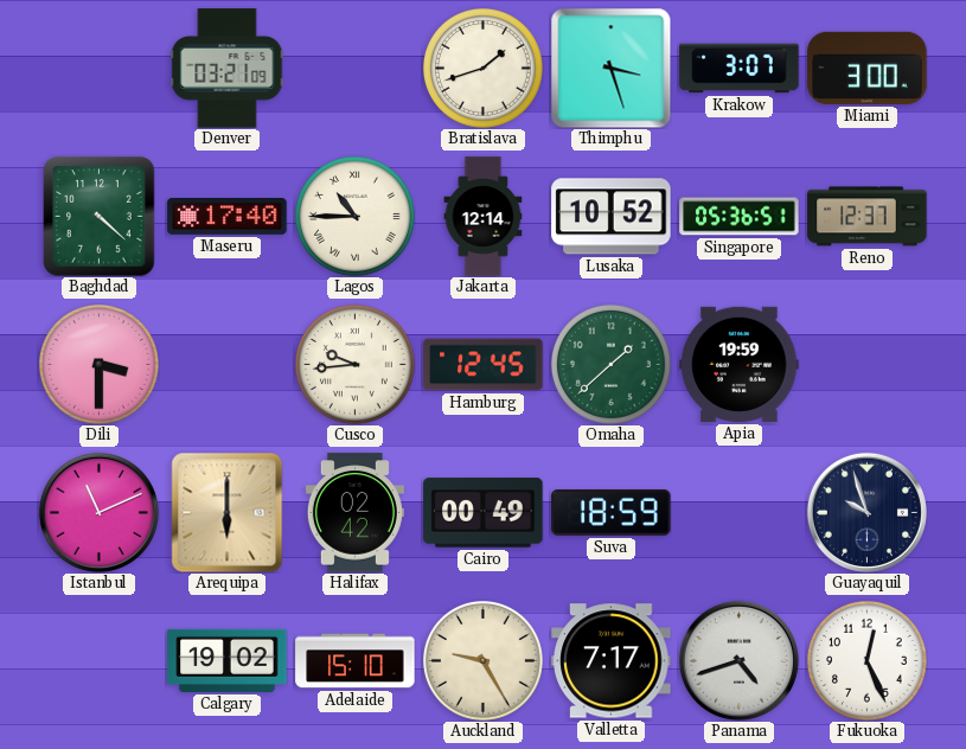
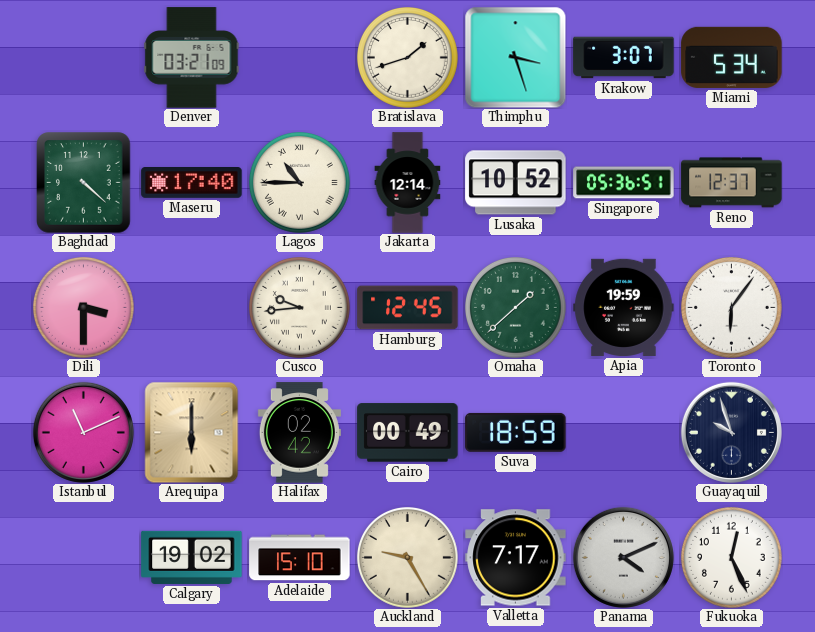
Miami: 3:00 -> 5:34 (732, 57)
Toronto: none -> 6:06 (732, 308)
Panama: 4:42 -> 4:11 (623, 557)
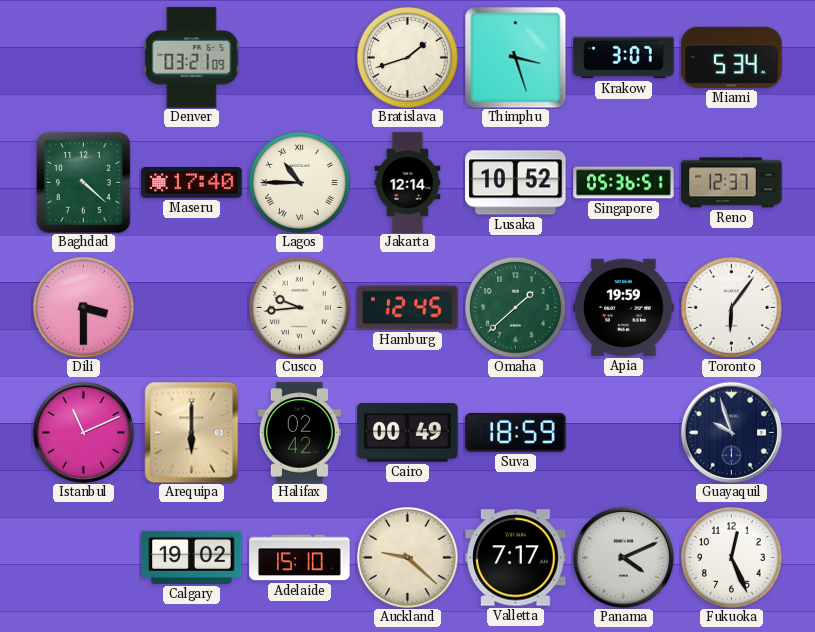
Auckland: 9:25 -> 9:22 (408, 558)
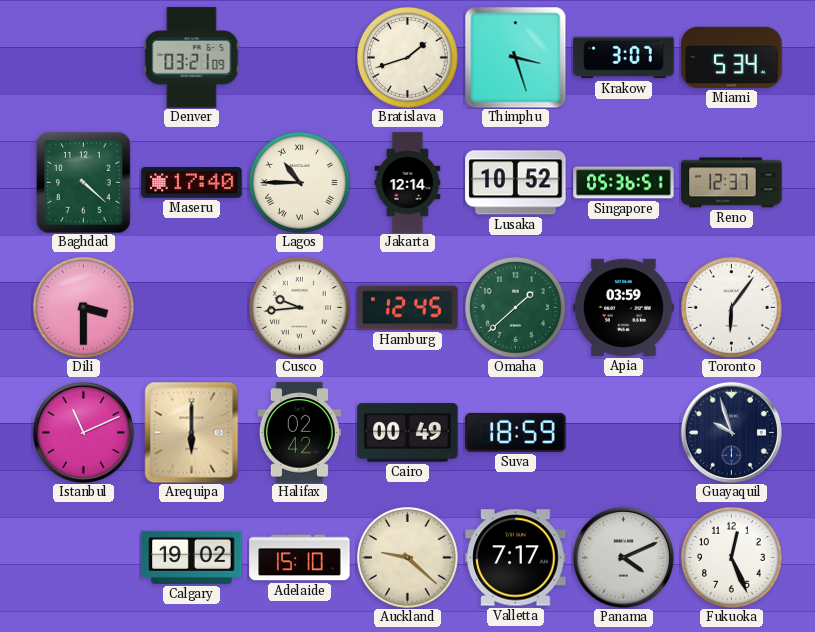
Apia: 19:59 -> 03:59 (624, 307)
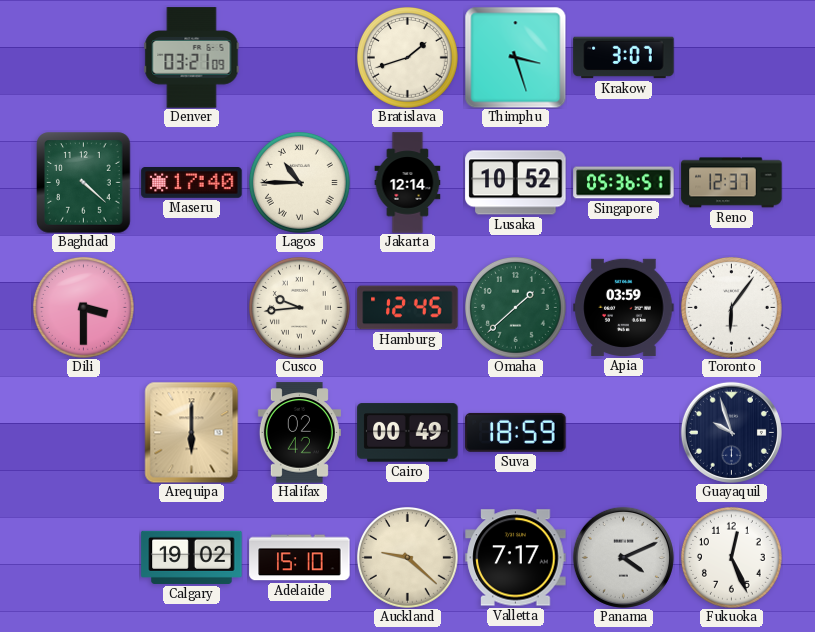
Miami: 5:34 -> none (732, 57)
Istanbul: 11:11 -> none (83, 432)
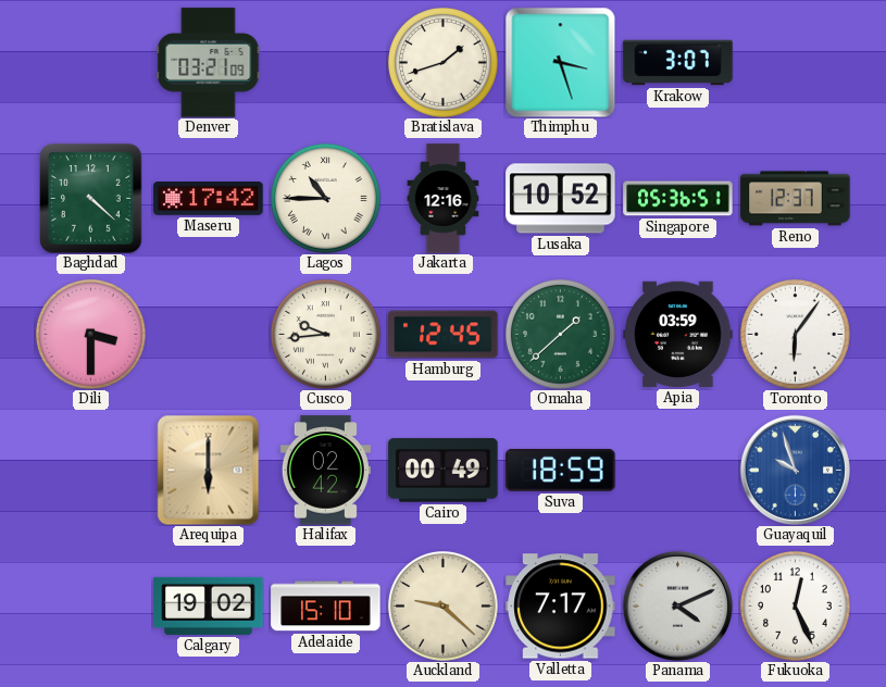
Maseru: 17:40 -> 17:42 (209, 199)
Jakarta: 12:14 -> 12:16 (444, 199)
Guayaquil dial: navy -> blue (795, 470)
